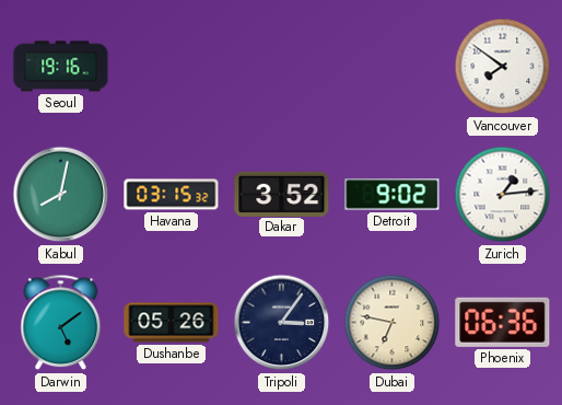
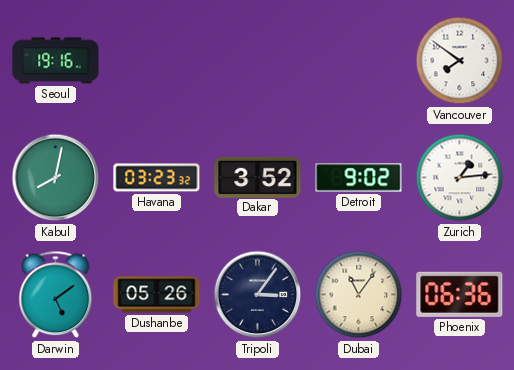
Havana: 03:15 -> 03:23 (157, 178)
Dubai: 6:47 -> 11:06 (359, 295)
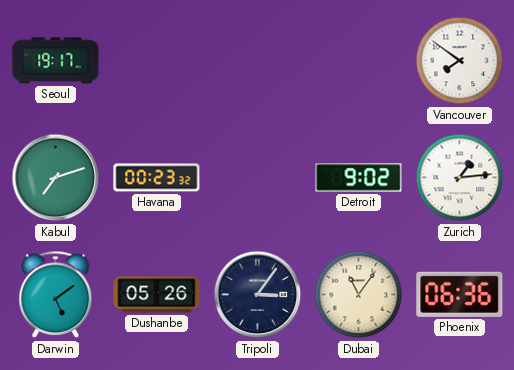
Seoul: 19:16 -> 19:17 (56, 61)
Kabul: 8:02 -> 7:12 (56, 178)
Havana: 03:23 -> 00:23 (157, 178)
Dakar: 3:52 -> none (258, 177)
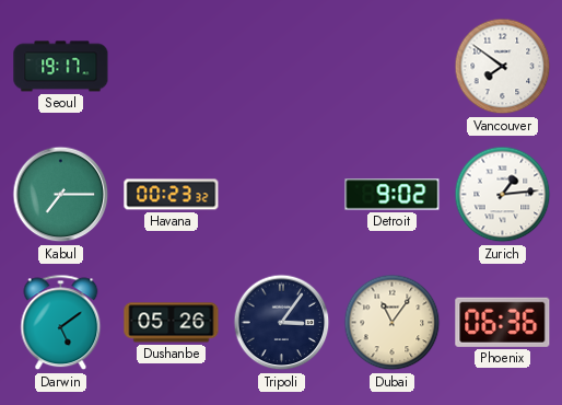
Kabul: 7:12 -> 7:15 (61, 195)
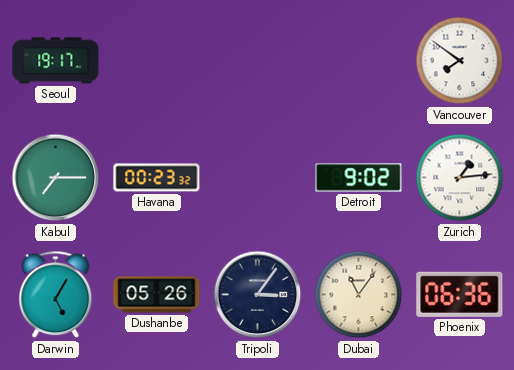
Darwin: 5:09 -> 5:05 (56, 295)
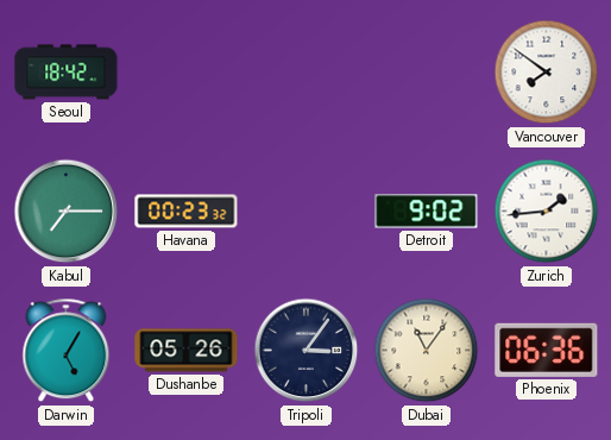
Seoul: 19:17 -> 18:42 (67, 73)
Zurich: 1:14 -> 1:44 (547, 212)
